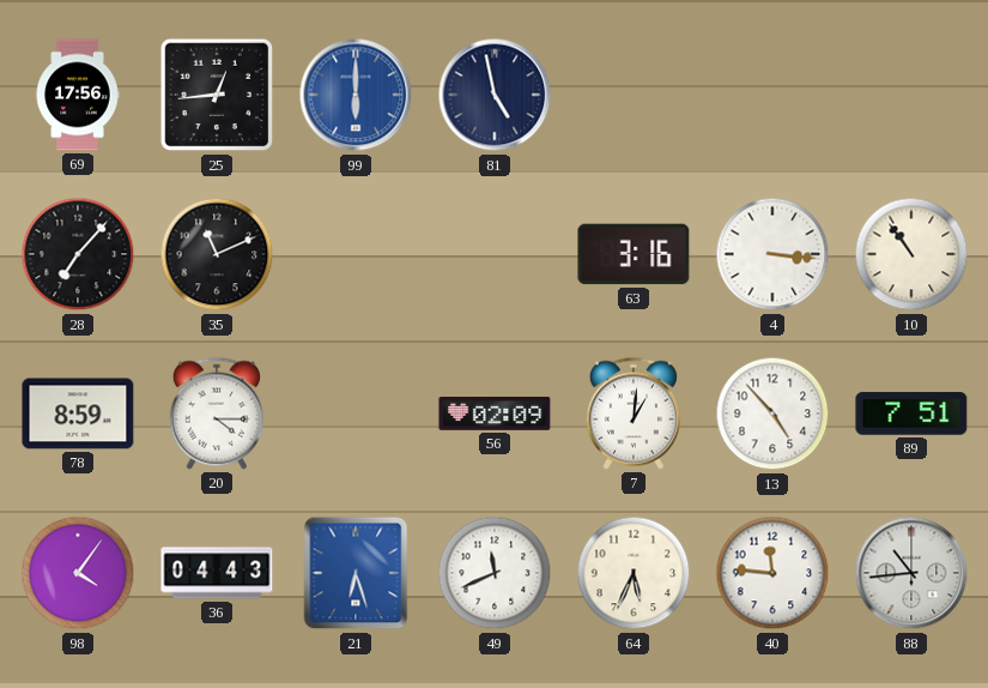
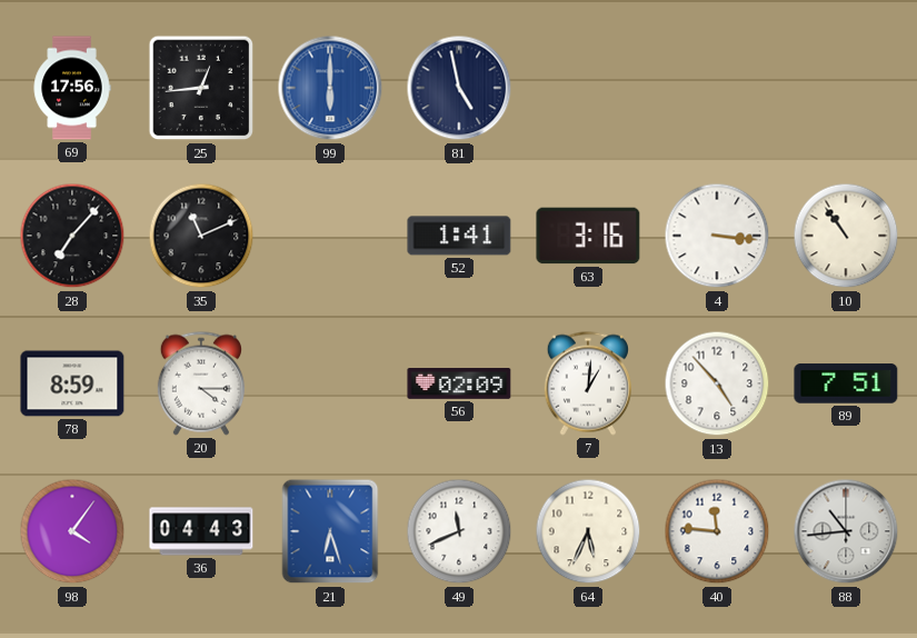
52: none -> 1:41 (459, 236)
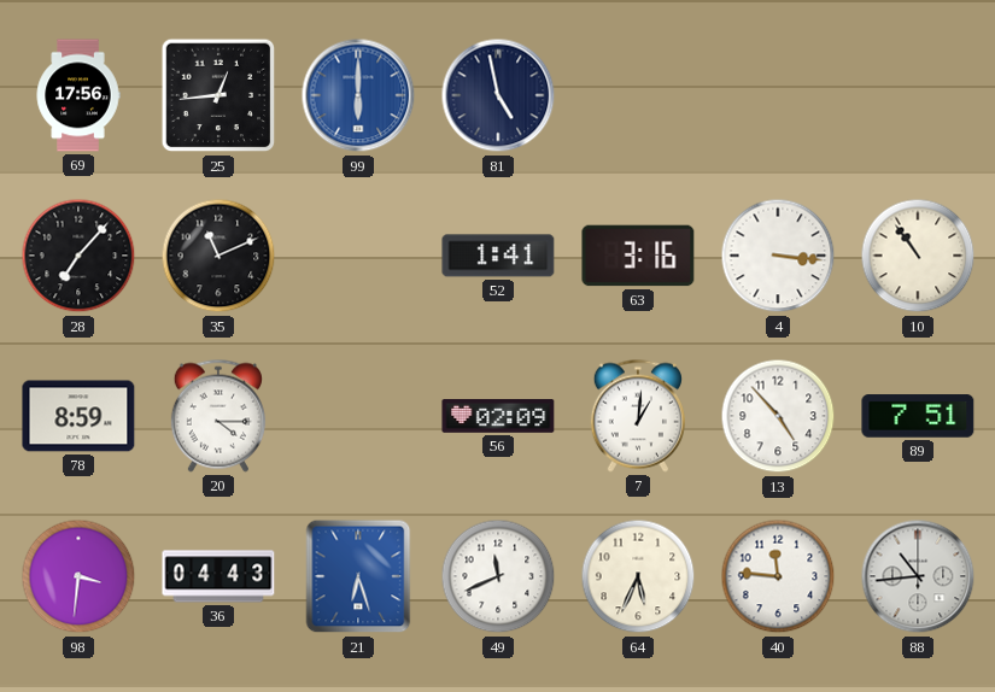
98: 4:06 -> 3:31 (78, 576)
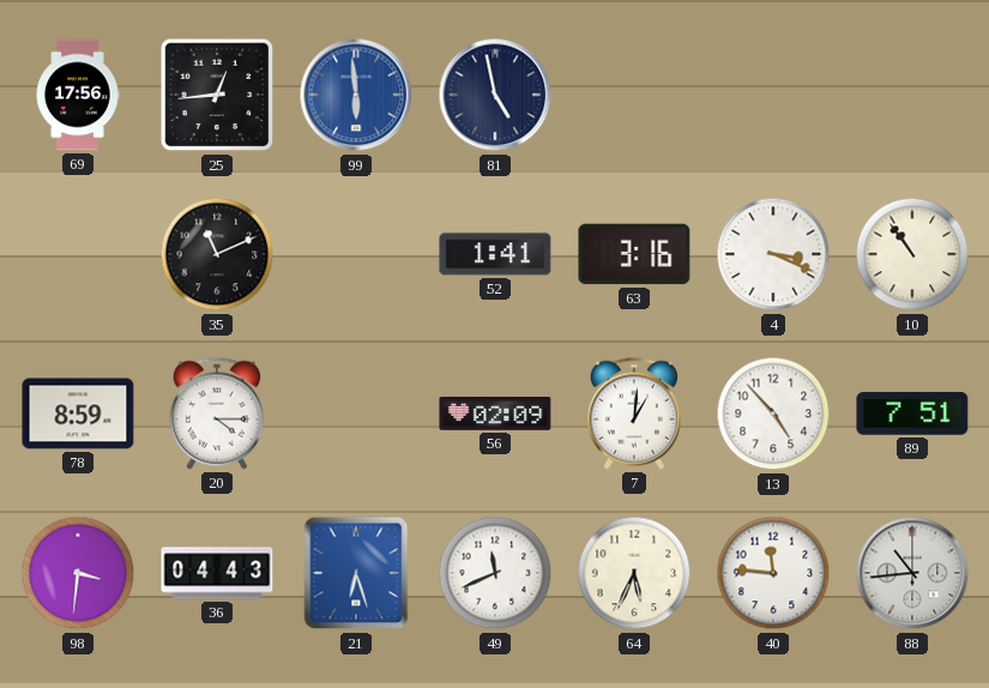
99: 6:00 -> 5:59 (356, 95)
28: 7:07 -> none (78, 256)
4: 3:16 -> 3:19 (773, 254)
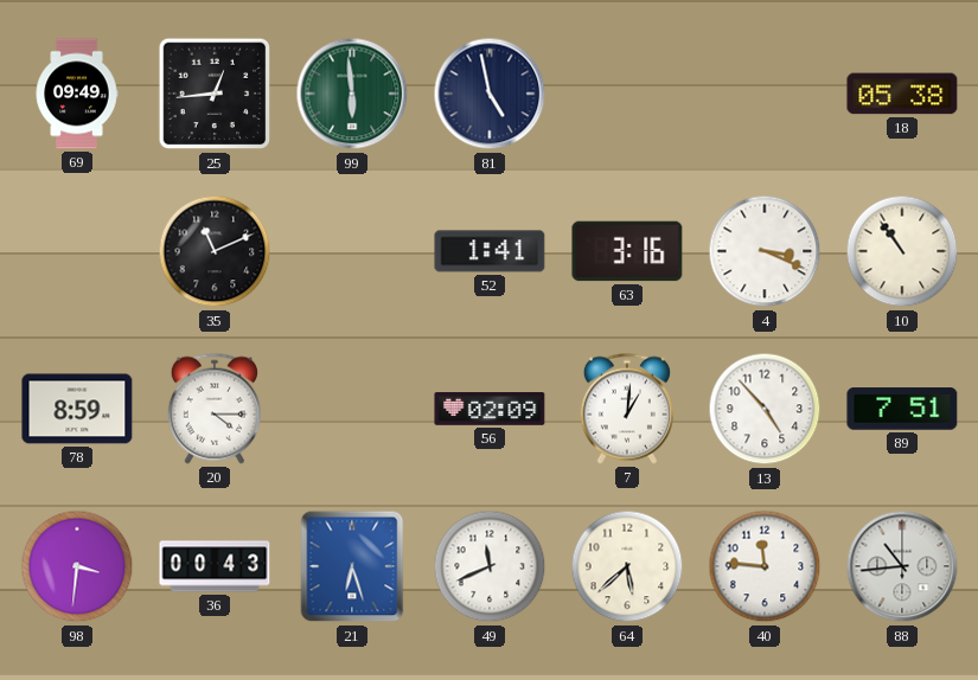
69: 17:56 -> 09:49 (77, 94)
99 dial: blue -> green (352, 94)
18: none -> 05:38 (902, 94)
36: 04:43 -> 00:43 (215, 566)
64: 5:34 -> 5:38 (627, 566)
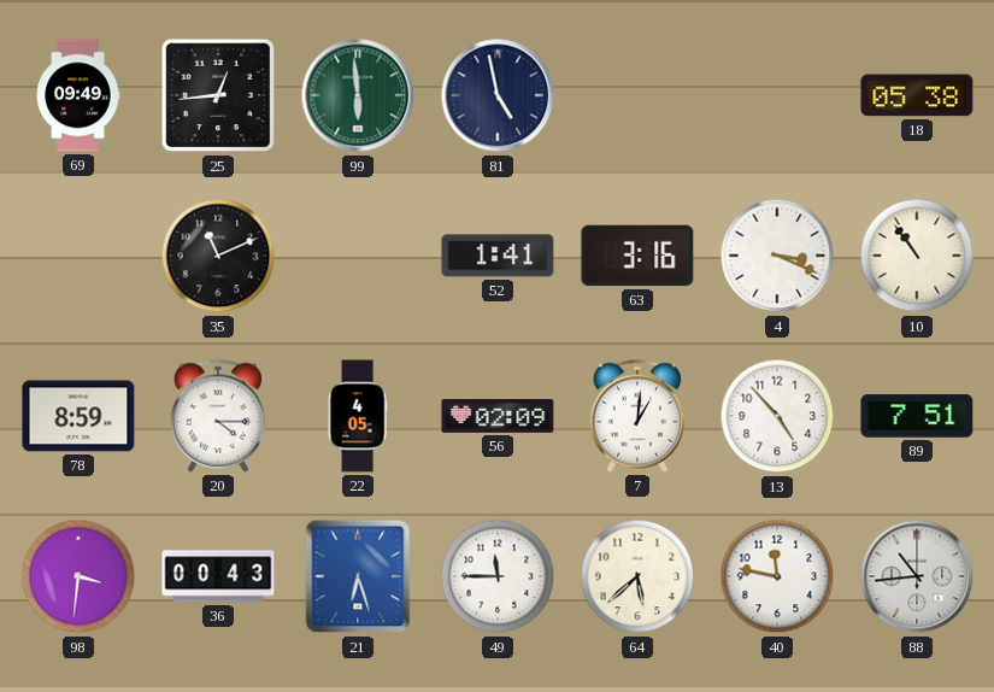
22: none -> 4:05 (358, 416)
49: 11:41 -> 11:45 (498, 576)
40: 11:46 -> 11:47 (777, 576)
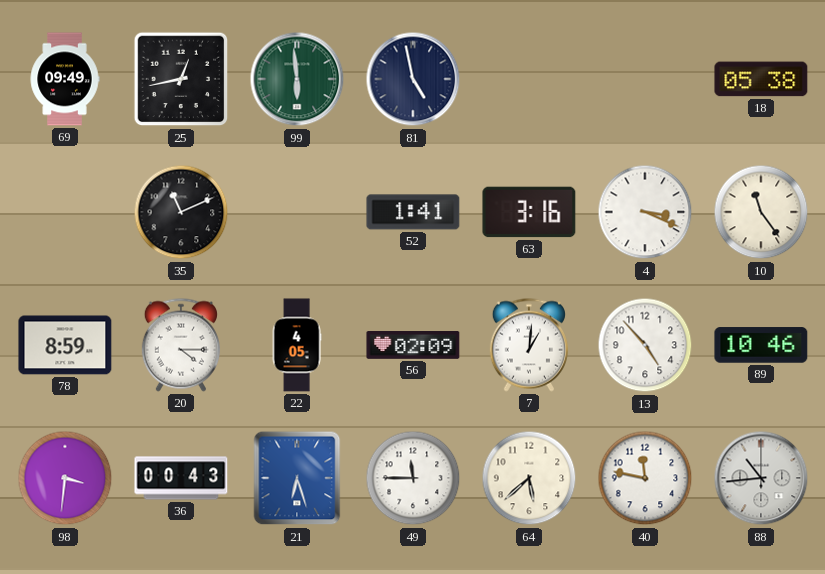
25: 12:44 -> 12:43 (181, 79)
10: 10:54 -> 11:24 (761, 212)
89: 7:51 -> 10:46 (761, 345)
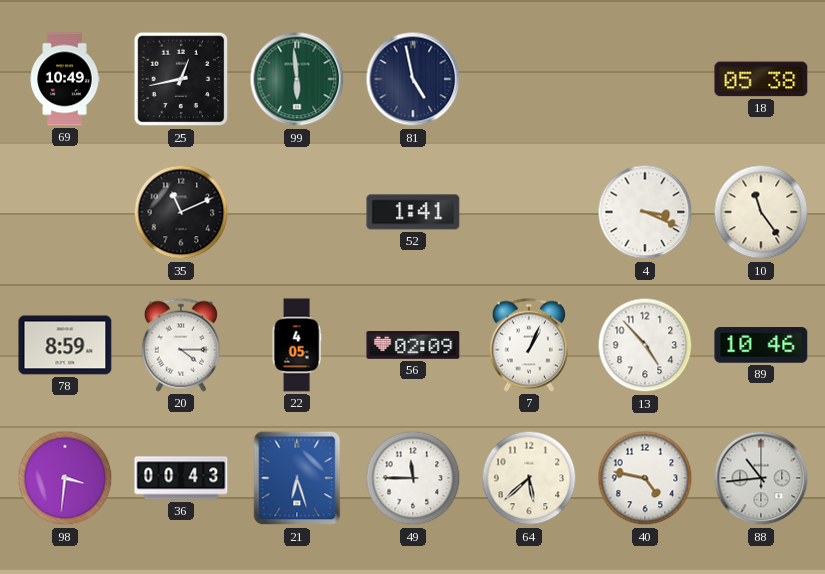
69: 09:49 -> 10:49 (65, 79)
63: 3:16 -> none (529, 212)
7: 1:01 -> 1:04 (529, 345)
40: 11:47 -> 4:47 (645, 478)
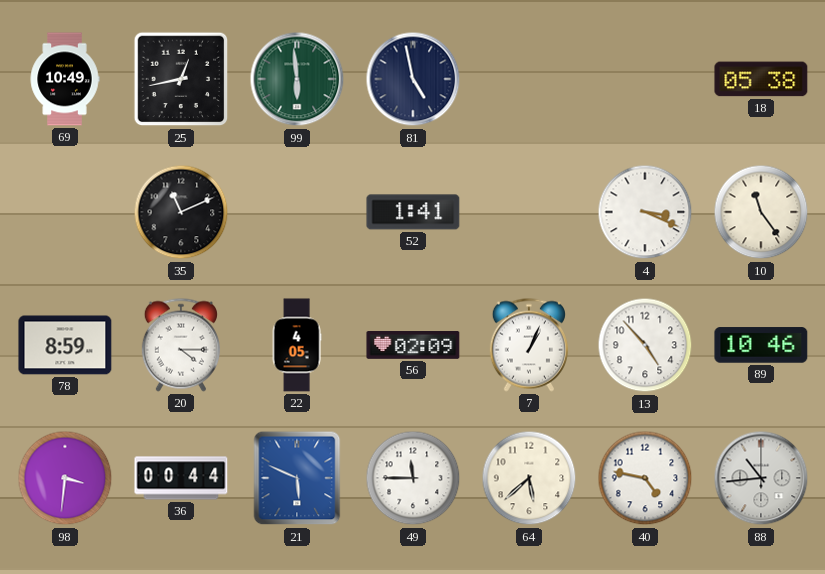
36: 00:43 -> 00:44 (181, 478)
21: 6:27 -> 5:49 (297, 478)
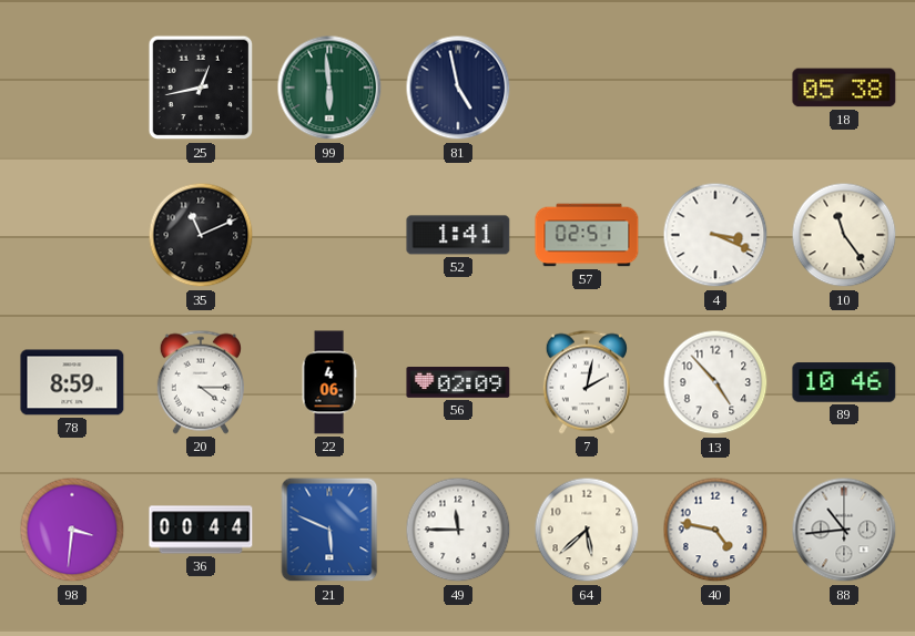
69: 10:49 -> none (65, 79)
57: none -> 02:51 (587, 235)
22: 4:05 -> 4:06 (329, 382)
7: 1:04 -> 2:02 (587, 382)
